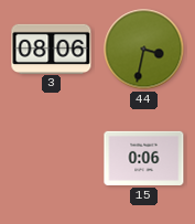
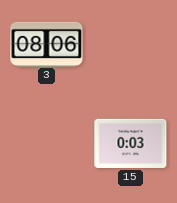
44: 3:32 -> none (144, 50)
15: 0:06 -> 0:03 (131, 143)
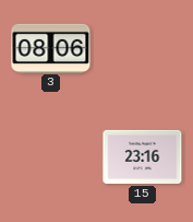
15: 0:03 -> 23:16 (143, 156)
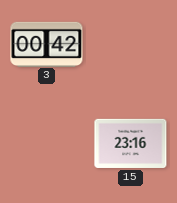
3: 08:06 -> 00:42 (47, 44)
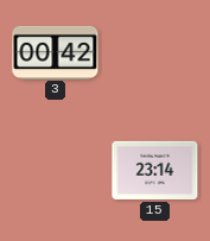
15: 23:16 -> 23:14 (155, 170)
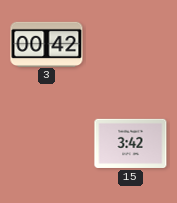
15: 23:14 -> 3:42 (131, 143)
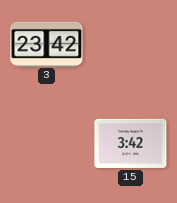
3: 00:42 -> 23:42 (47, 44)
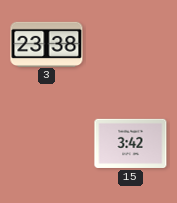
3: 23:42 -> 23:38 (47, 44)
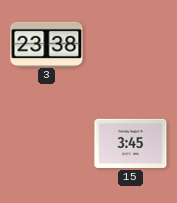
15: 3:42 -> 3:45 (131, 143)
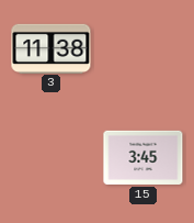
3: 23:38 -> 11:38 (52, 48)
